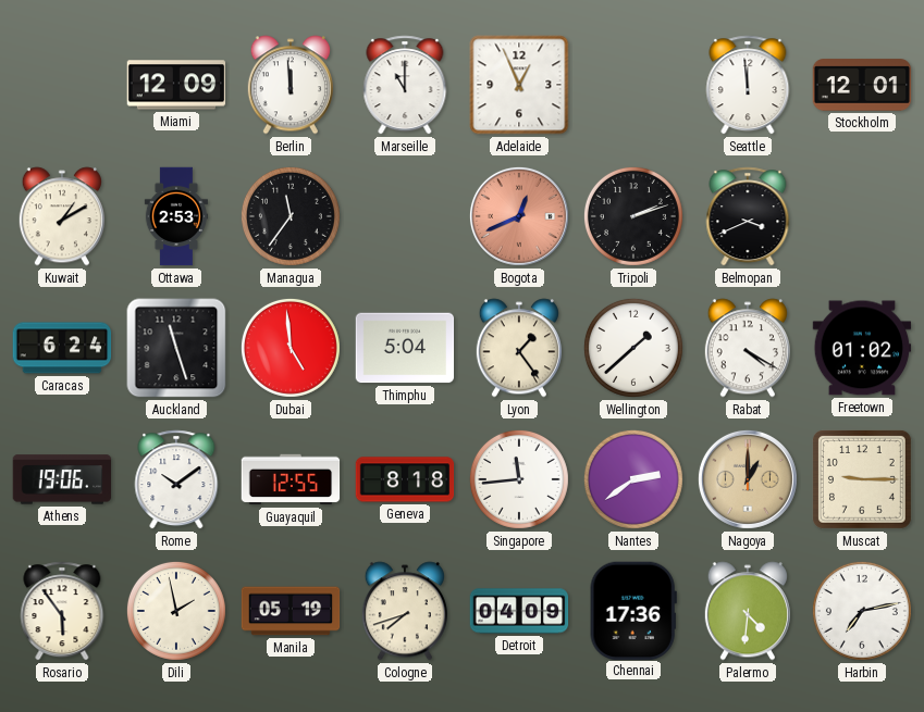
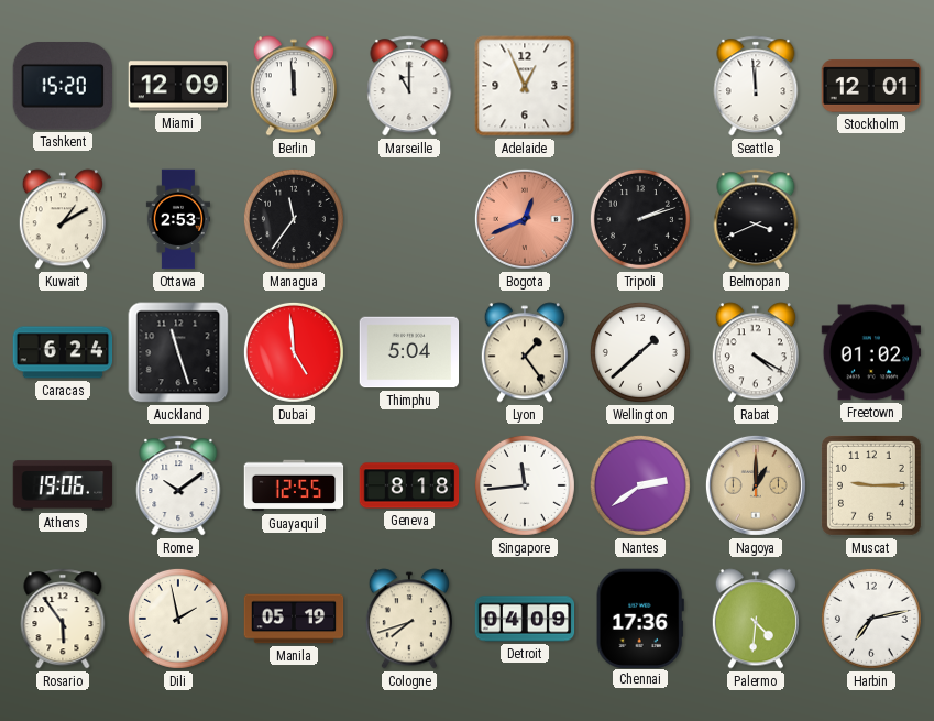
Tashkent: none -> 15:20 (62, 87)
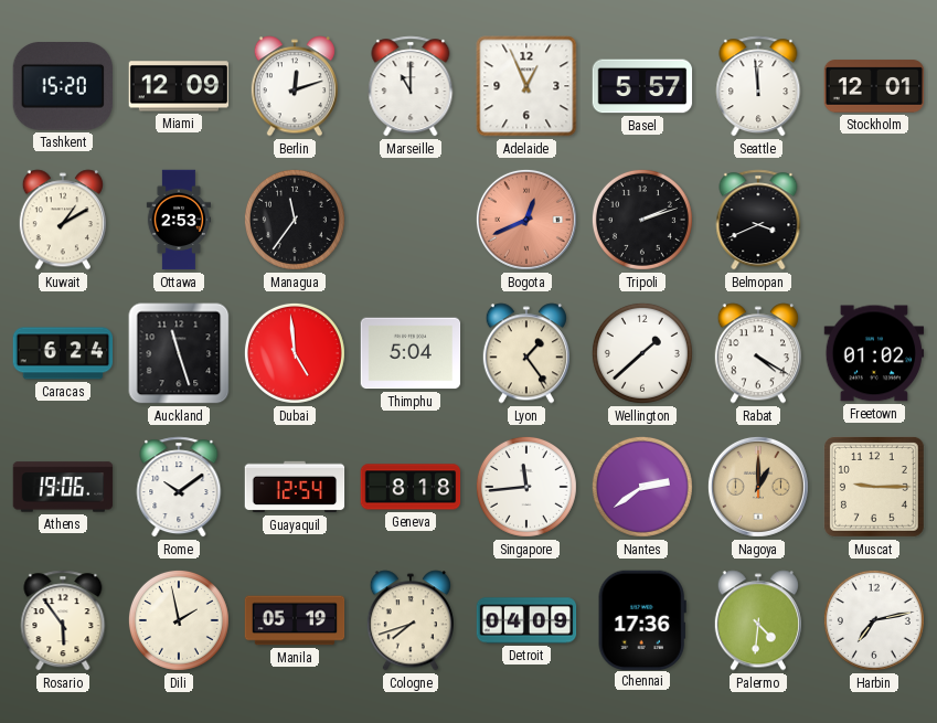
Berlin: 11:59 -> 12:12 (295, 86)
Basel: none -> 5:57 (642, 86)
Guayaquil: 12:55 -> 12:54 (295, 487)
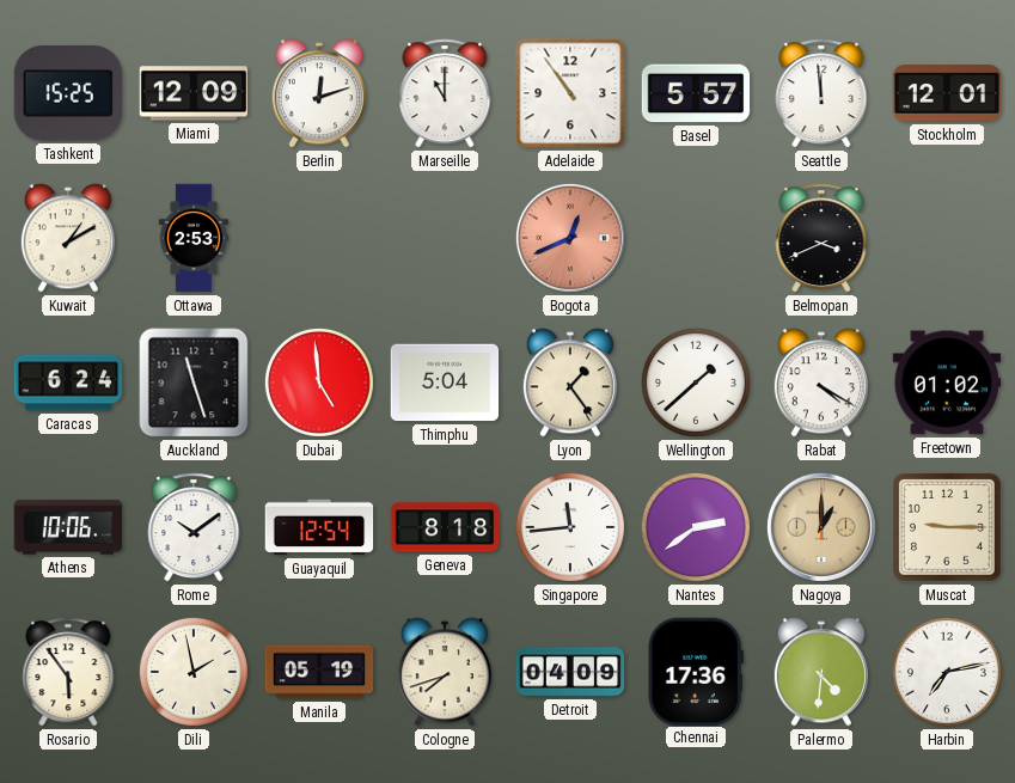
Tashkent: 15:20 -> 15:25 (67, 94)
Adelaide: 12:56 -> 10:54 (570, 93)
Managua: 11:36 -> none (295, 220)
Tripoli: 2:12 -> none (642, 220)
Athens: 19:06 -> 10:06 (68, 527)
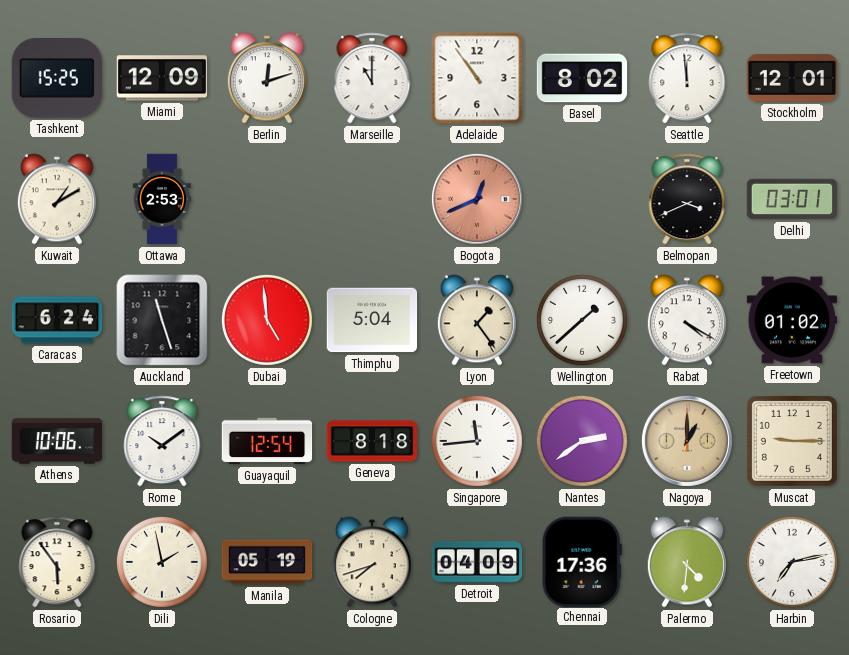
Basel: 5:57 -> 8:02 (582, 78)
Delhi: none -> 03:01 (792, 199)
